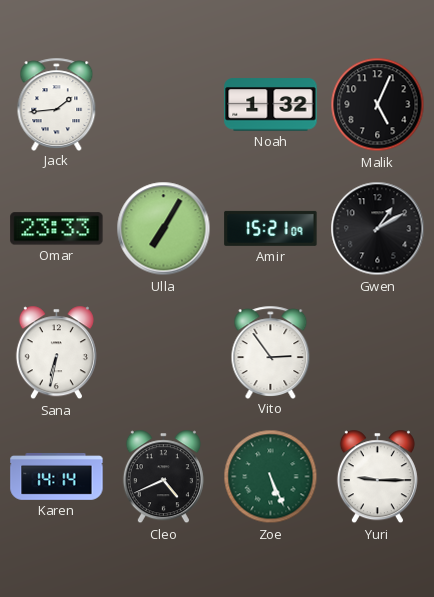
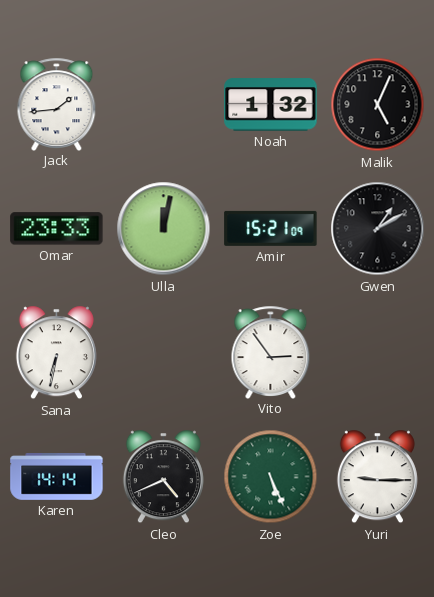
Ulla: 7:05 -> 12:02 (164, 229)
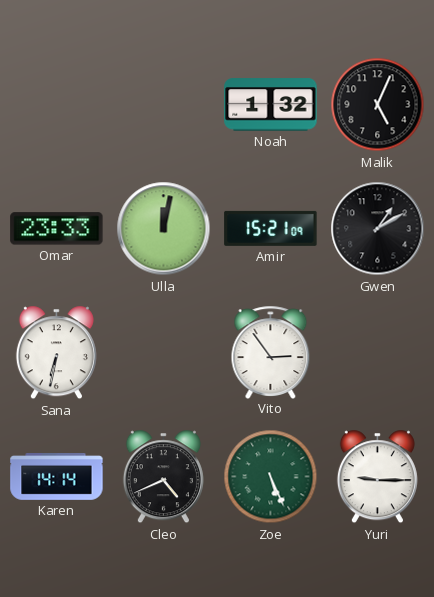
Jack: 1:44 -> none (57, 104)
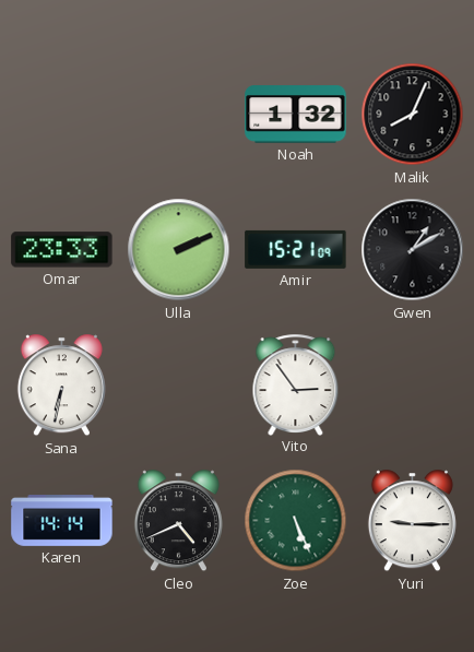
Malik: 5:04 -> 8:04 (413, 115)
Ulla: 12:02 -> 2:11 (179, 250)
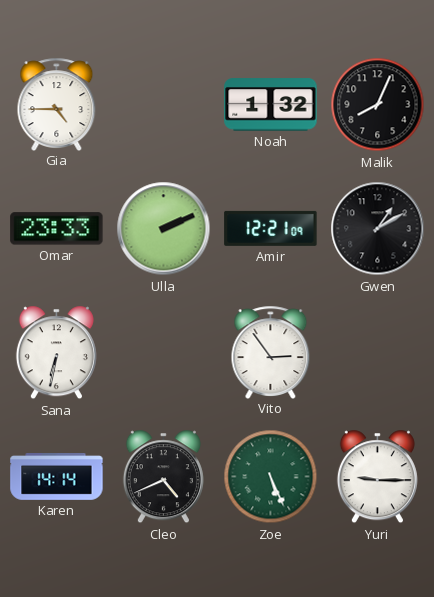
Gia: none -> 4:45 (57, 104)
Amir: 15:21 -> 12:21 (271, 228)
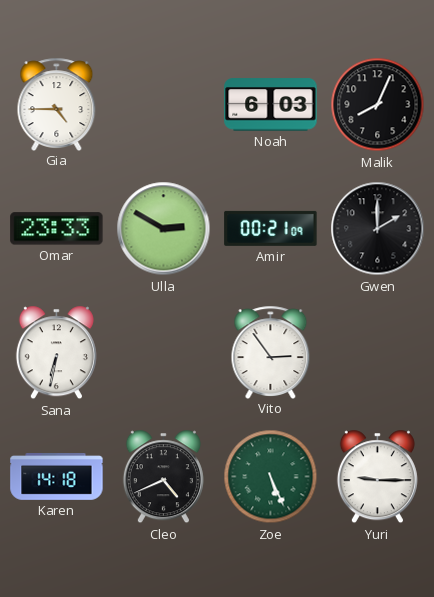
Noah: 1:32 -> 6:03 (271, 105)
Ulla: 2:11 -> 2:50 (164, 229)
Amir: 12:21 -> 00:21 (271, 228)
Gwen: 1:10 -> 2:00 (378, 229)
Karen: 14:14 -> 14:18 (57, 477)
